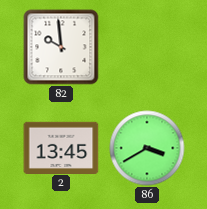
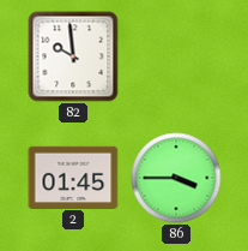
2: 13:45 -> 01:45 (73, 177)
86: 3:40 -> 3:45 (176, 178)
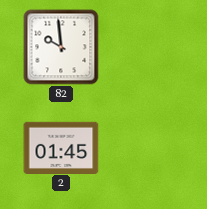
86: 3:45 -> none (176, 178)
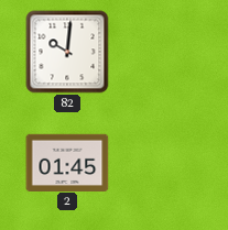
82: 9:59 -> 10:01 (67, 52)
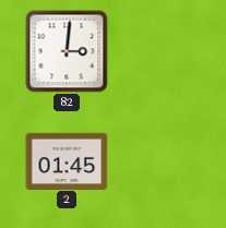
82: 10:01 -> 3:01 (67, 51)
